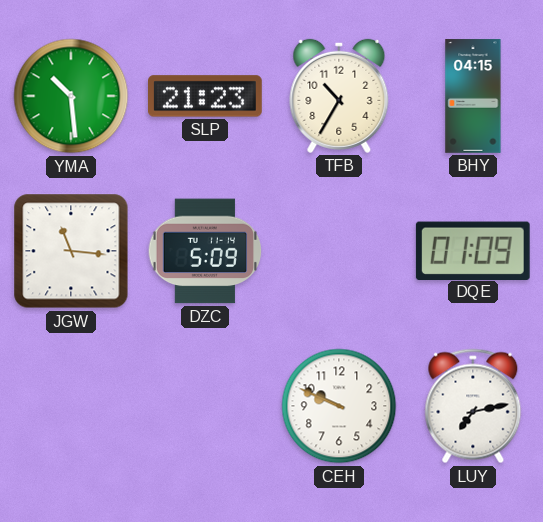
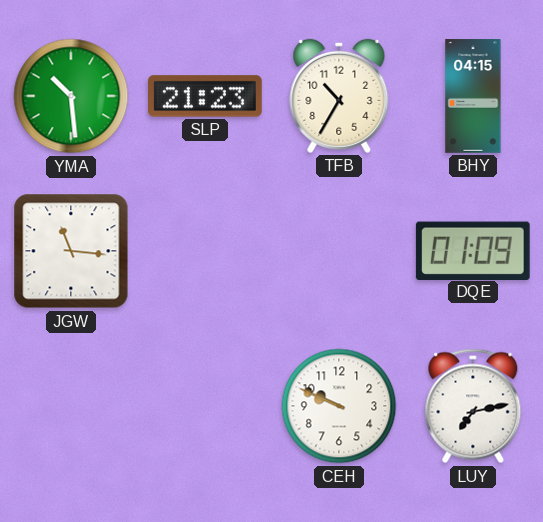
DZC: 5:09 -> none (205, 251)
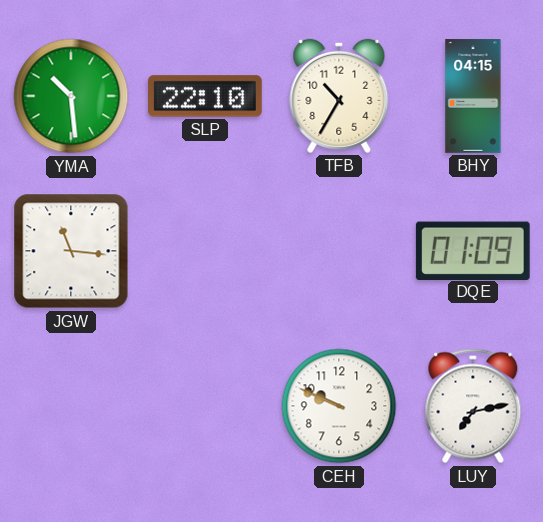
SLP: 21:23 -> 22:10 (206, 96)
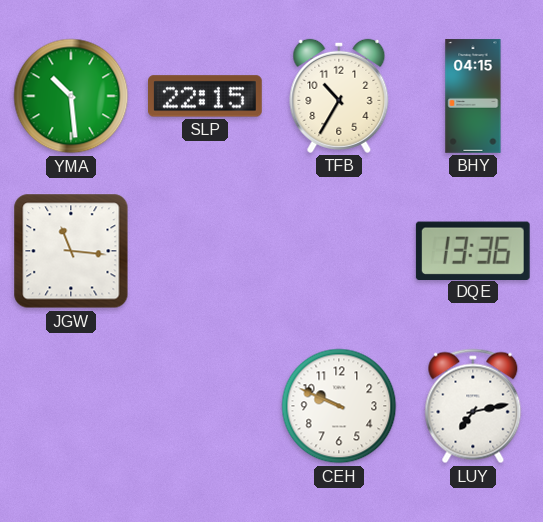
SLP: 22:10 -> 22:15 (206, 96)
DQE: 01:09 -> 13:36 (473, 250)
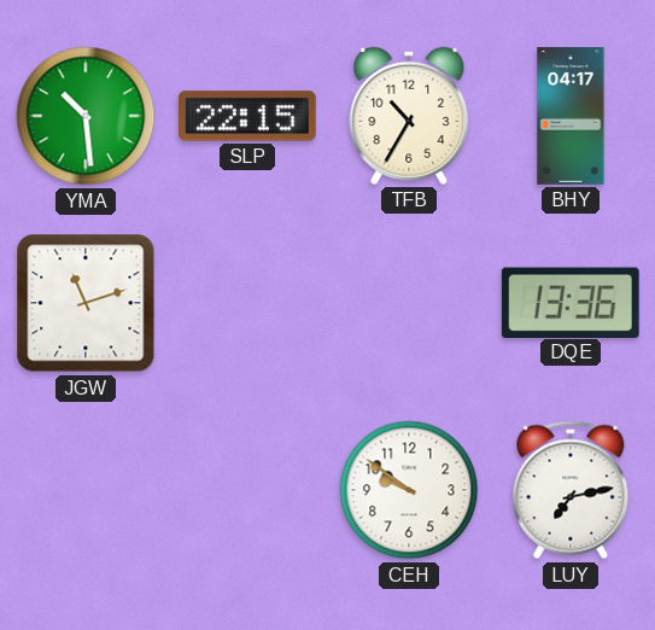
BHY: 04:15 -> 04:17 (571, 116)
JGW: 11:16 -> 11:12 (86, 303)
CEH: 9:49 -> 9:51 (409, 490)
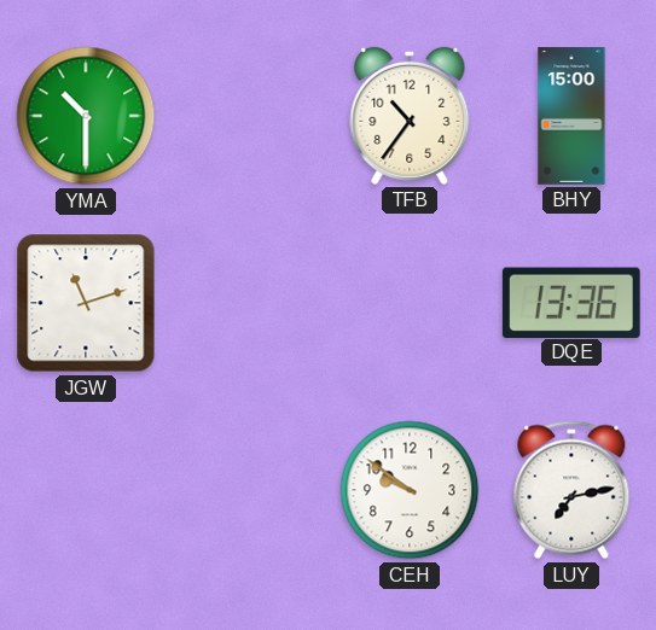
YMA: 10:29 -> 10:30 (86, 116)
SLP: 22:15 -> none (248, 116)
TFB: 10:35 -> 10:36 (410, 116)
BHY: 04:17 -> 15:00 (571, 116)
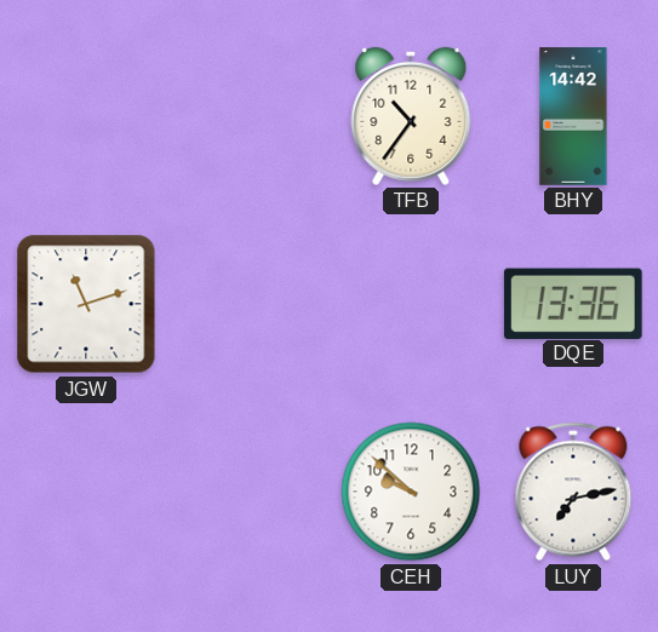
YMA: 10:30 -> none (86, 116)
BHY: 15:00 -> 14:42 (573, 116)
CEH: 9:51 -> 9:52 (411, 492)
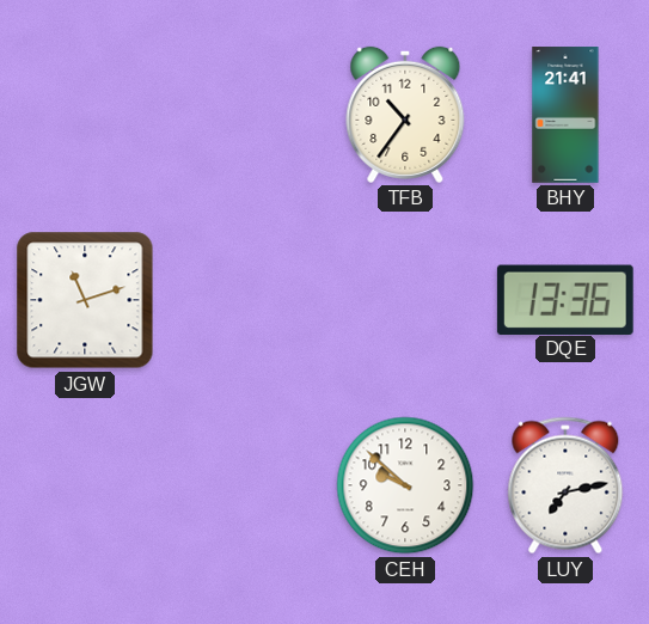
BHY: 14:42 -> 21:41 (565, 115)
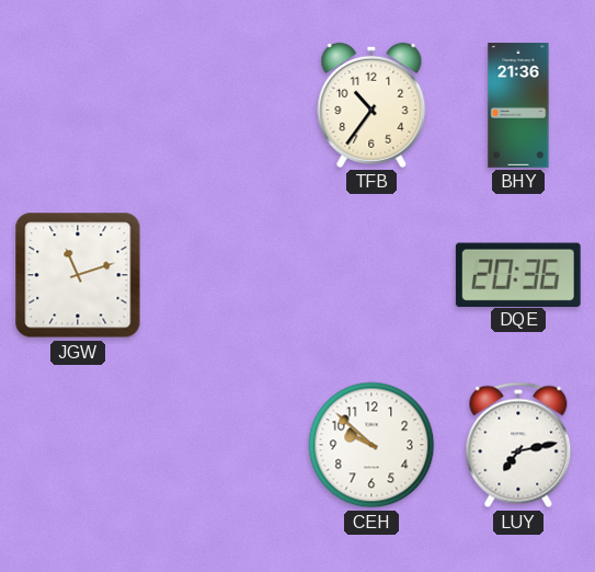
BHY: 21:41 -> 21:36 (518, 105)
DQE: 13:36 -> 20:36 (518, 274)
